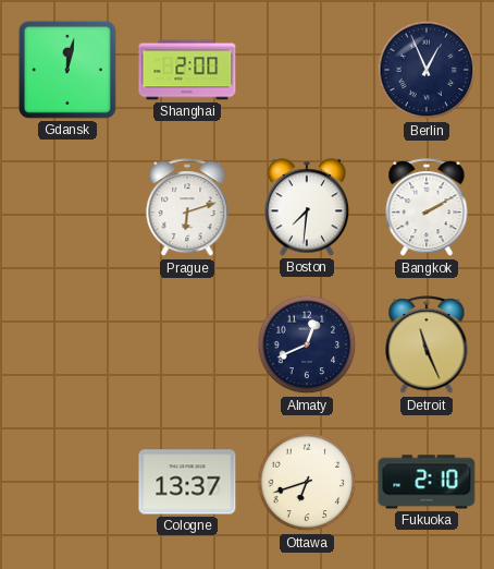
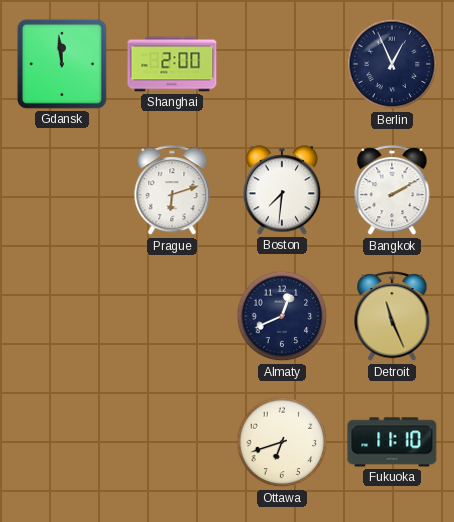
Gdansk: 12:02 -> 11:59 (62, 64)
Cologne: 13:37 -> none (187, 482)
Fukuoka: 2:10 -> 11:10 (392, 442)
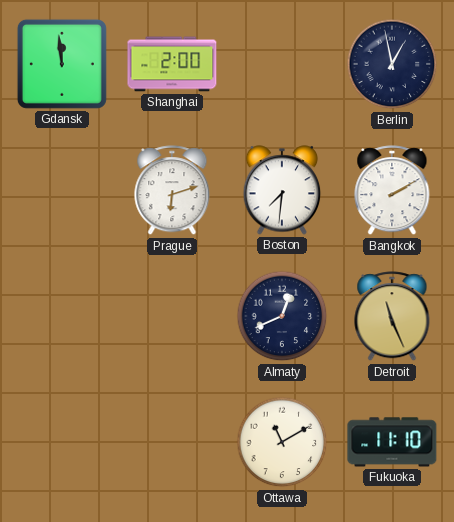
Berlin: 12:56 -> 12:58 (392, 64)
Ottawa: 6:42 -> 11:10 (282, 442)
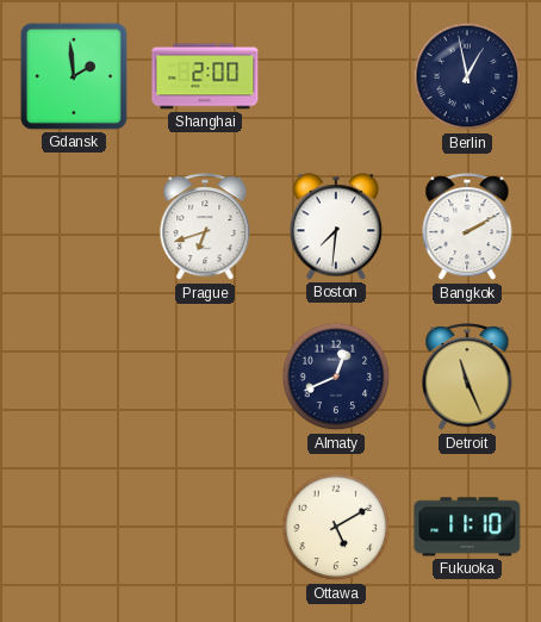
Gdansk: 11:59 -> 1:59 (74, 76)
Prague: 6:12 -> 6:42 (205, 228)
Ottawa: 11:10 -> 5:10 (336, 527)
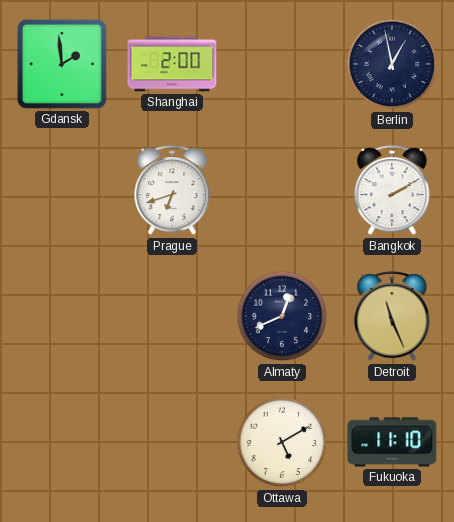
Boston: 7:31 -> none (336, 226)
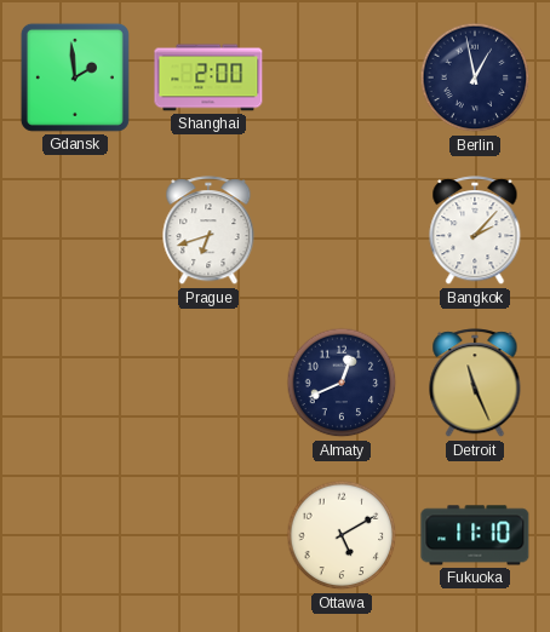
Bangkok: 2:10 -> 2:07 (475, 231)
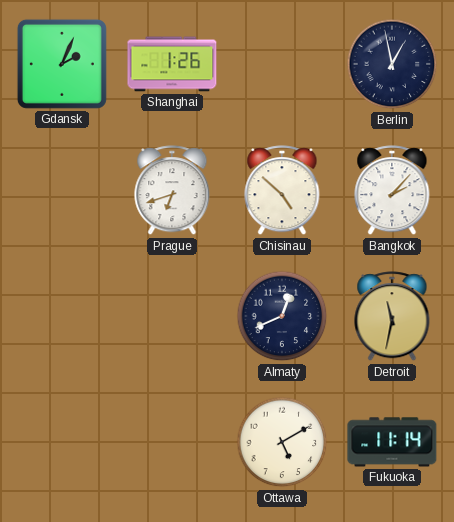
Gdansk: 1:59 -> 2:04 (62, 64)
Shanghai: 2:00 -> 1:26 (172, 64)
Chisinau: none -> 4:52 (282, 191)
Detroit: 11:26 -> 11:32 (392, 317)
Fukuoka: 11:10 -> 11:14 (392, 442)
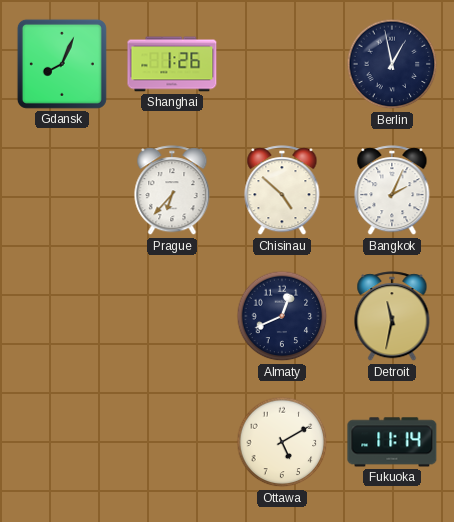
Gdansk: 2:04 -> 8:04 (62, 64)
Prague: 6:42 -> 6:37 (172, 191)
Bangkok: 2:07 -> 2:04 (392, 191)
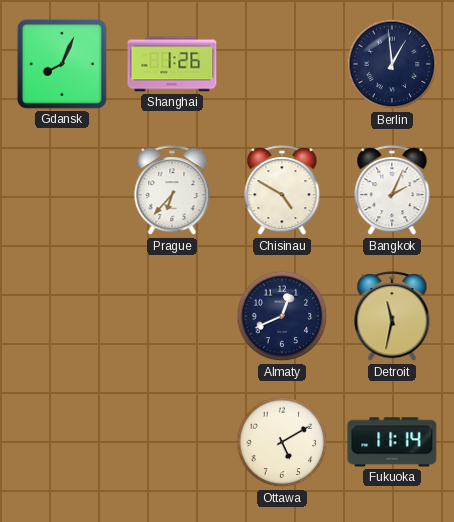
Berlin: 12:58 -> 12:59 (392, 64)
Chisinau: 4:52 -> 4:50 (282, 191)
